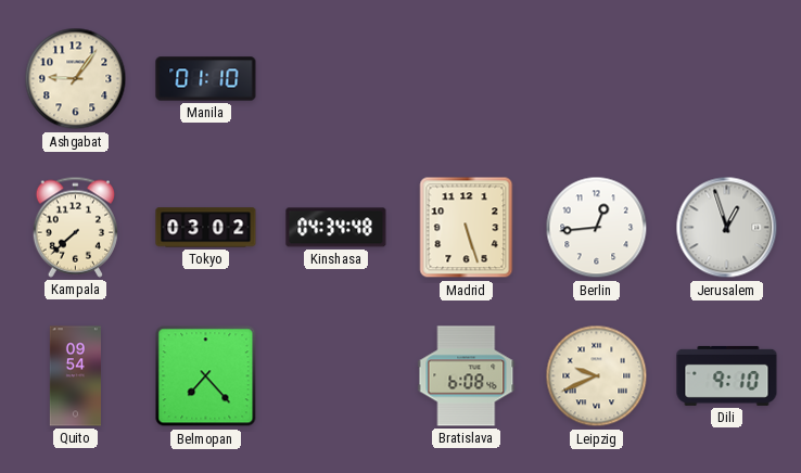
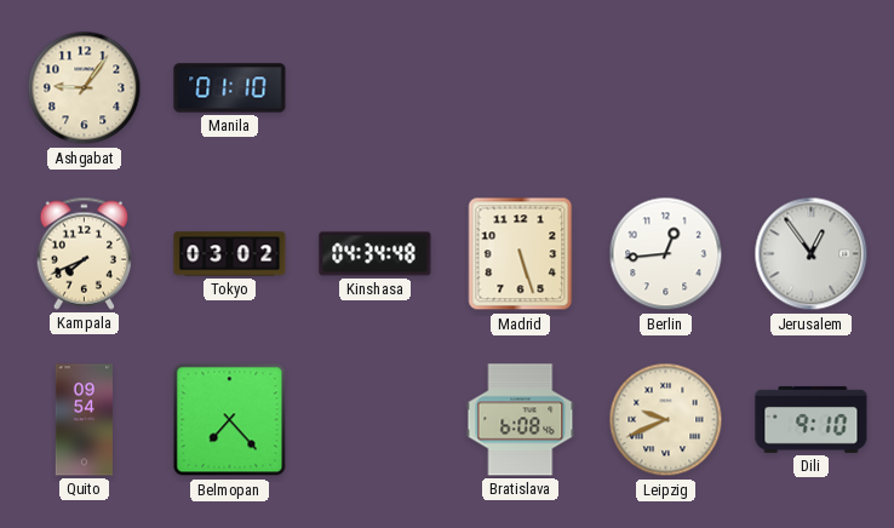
Kampala: 7:38 -> 7:41 (84, 253)
Jerusalem: 12:57 -> 12:54 (812, 254)
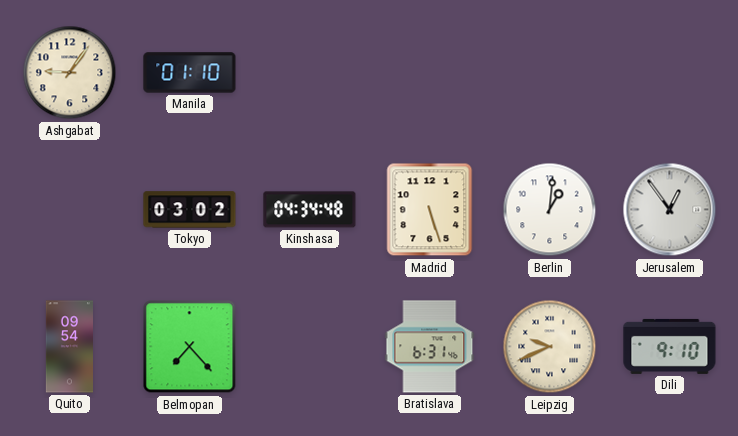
Kampala: 7:41 -> none (84, 253)
Berlin: 12:44 -> 1:01 (550, 210)
Bratislava: 6:08 -> 6:31 (430, 347)
